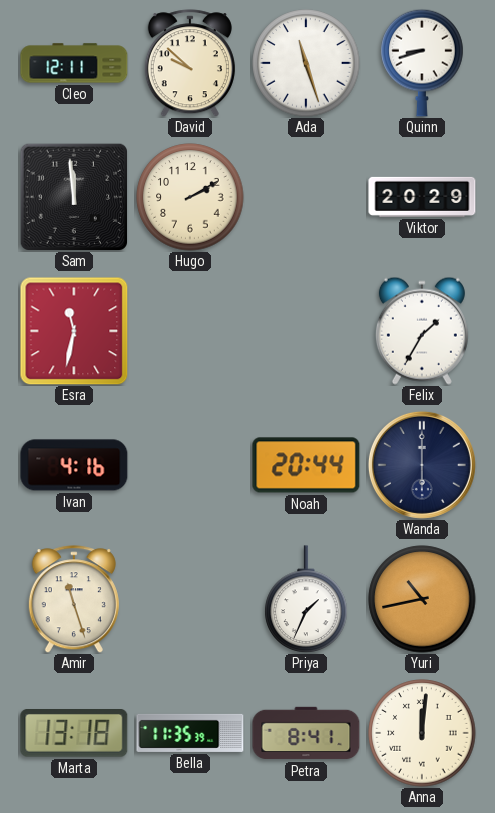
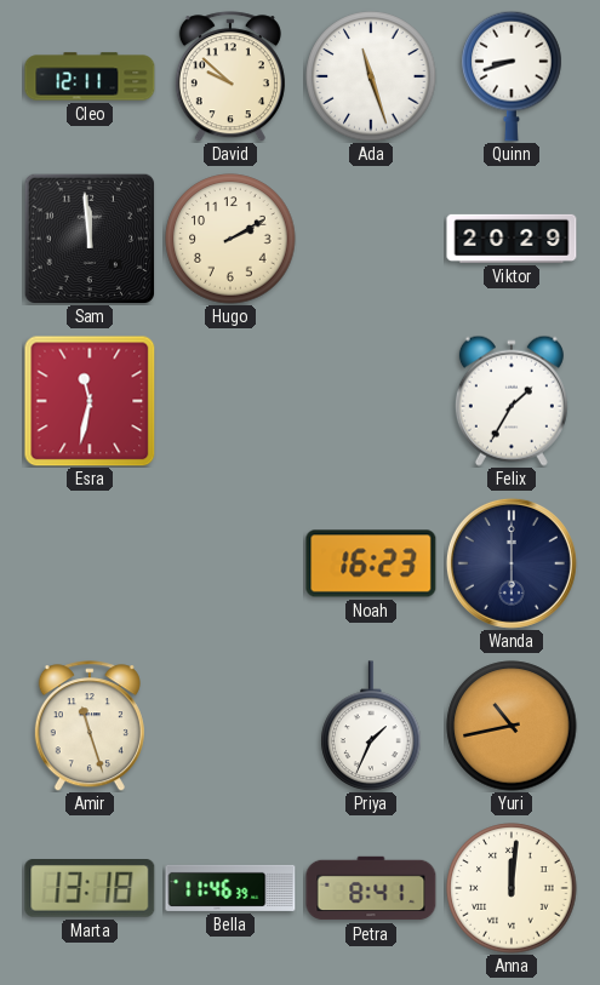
Ivan: 4:16 -> none (74, 465)
Noah: 20:44 -> 16:23 (371, 563)
Bella: 11:35 -> 11:46 (230, 888)
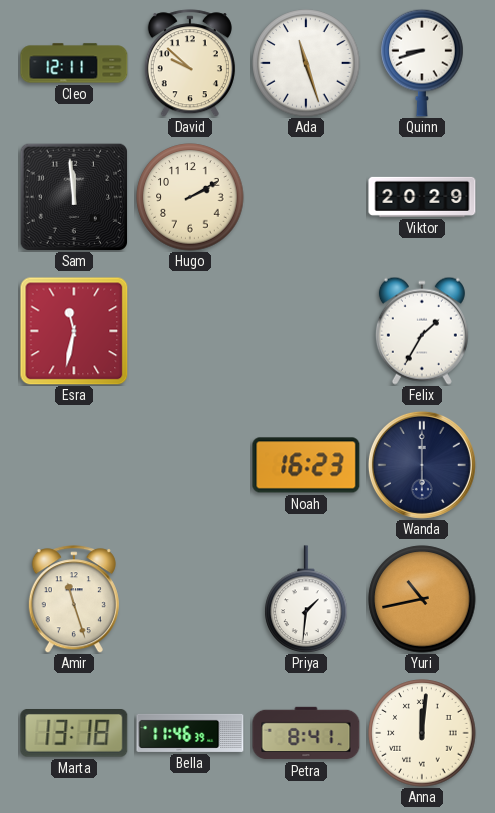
Priya: 1:34 -> 1:31 (306, 599)
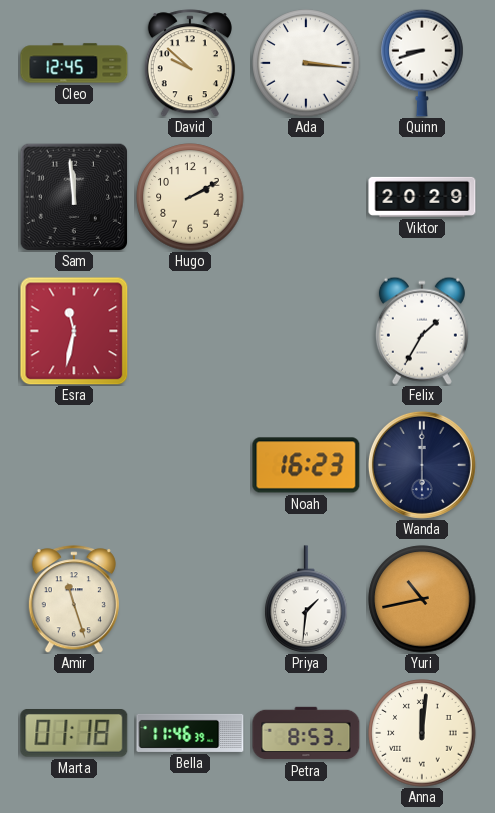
Cleo: 12:11 -> 12:45 (74, 63)
Ada: 11:27 -> 3:16 (306, 63)
Marta: 13:18 -> 01:18 (74, 734)
Petra: 8:41 -> 8:53 (306, 733)
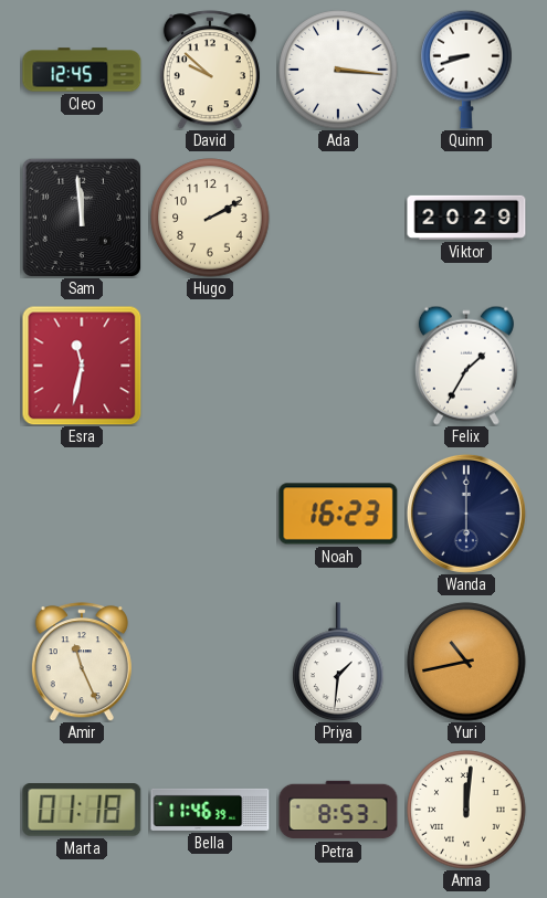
Amir: 11:27 -> 11:26 (82, 662)
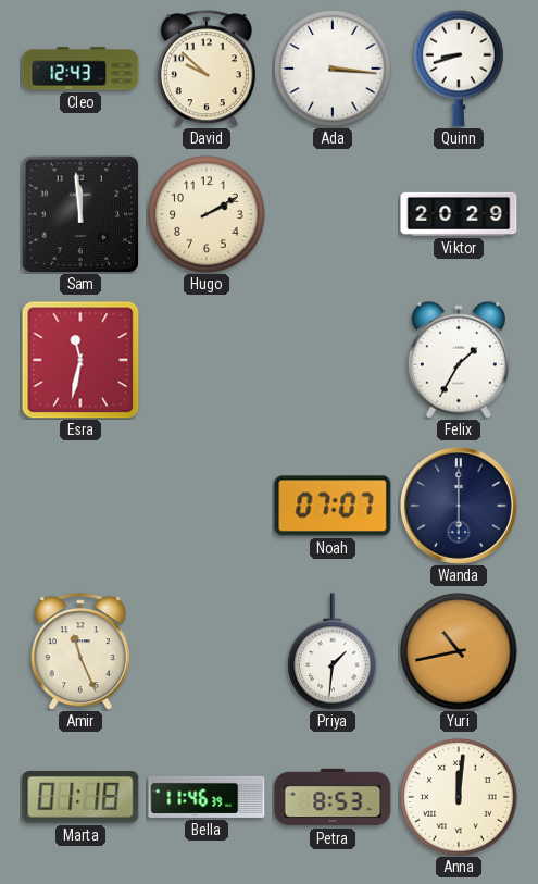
Cleo: 12:45 -> 12:43 (80, 69)
Noah: 16:23 -> 07:07 (333, 506)
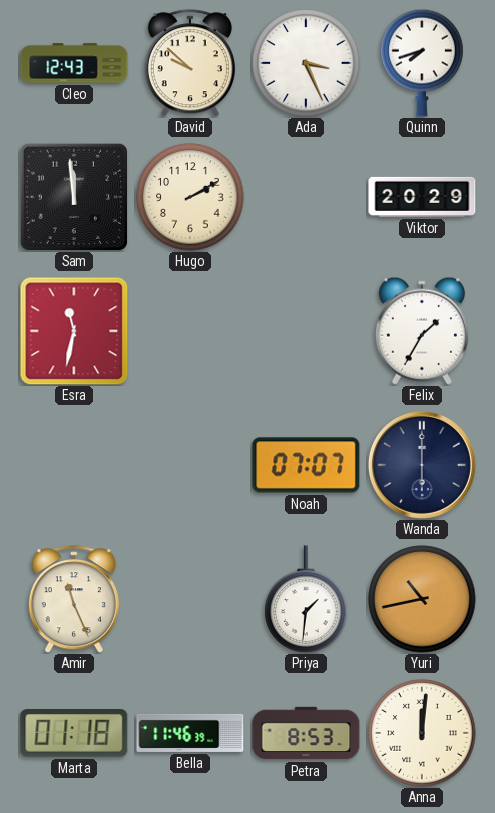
Ada: 3:16 -> 3:26 (306, 63)
Quinn: 8:42 -> 7:42 (422, 63)
